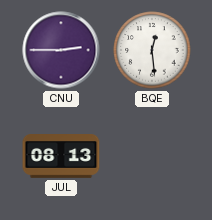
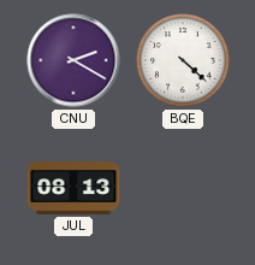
CNU: 2:45 -> 2:20 (73, 60)
BQE: 12:29 -> 4:22 (183, 60)
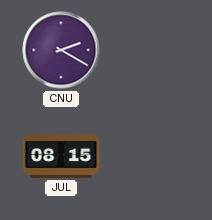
BQE: 4:22 -> none (183, 60)
JUL: 08:13 -> 08:15 (61, 157)
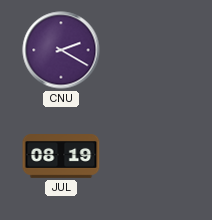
JUL: 08:15 -> 08:19 (61, 157)
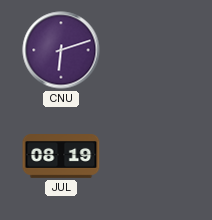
CNU: 2:20 -> 6:12 (61, 50)
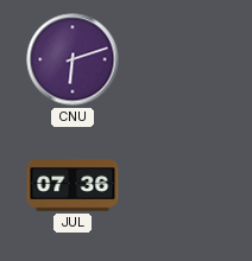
JUL: 08:19 -> 07:36 (73, 186)
